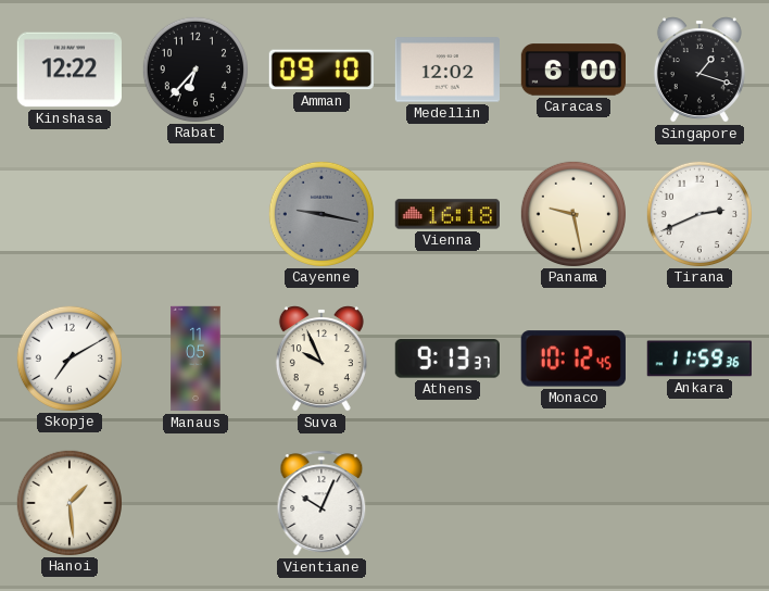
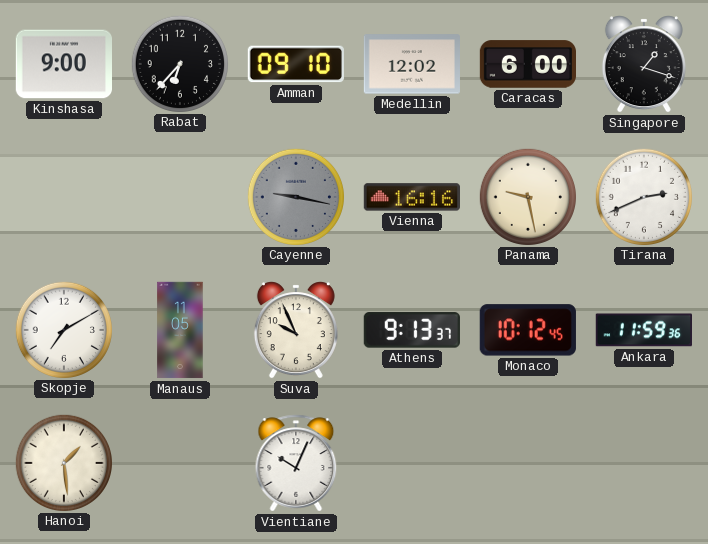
Kinshasa: 12:22 -> 9:00 (63, 64)
Vienna: 16:18 -> 16:16 (411, 197)
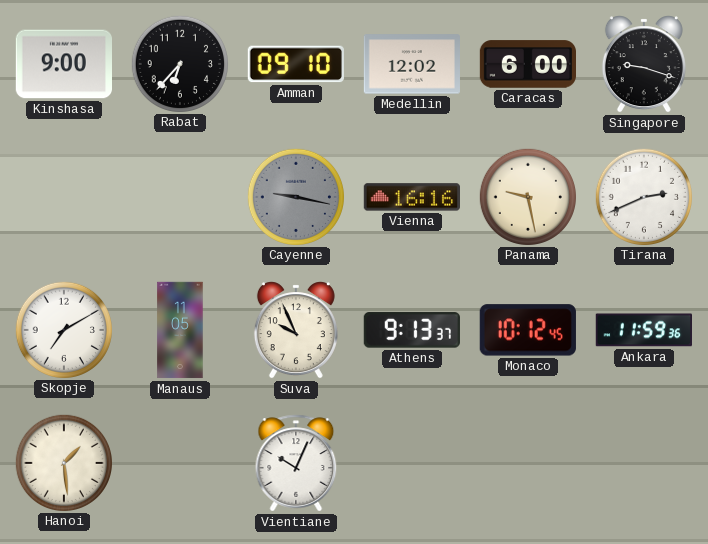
Singapore: 1:18 -> 9:18 (644, 64)
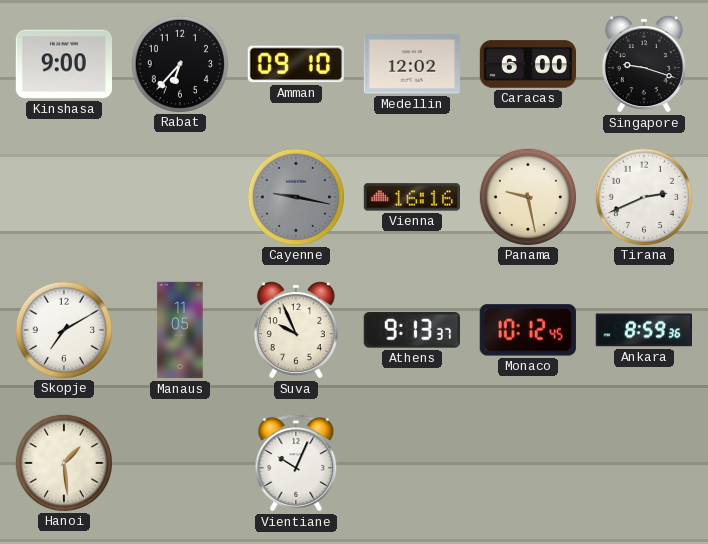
Ankara: 11:59 -> 8:59 (644, 330)
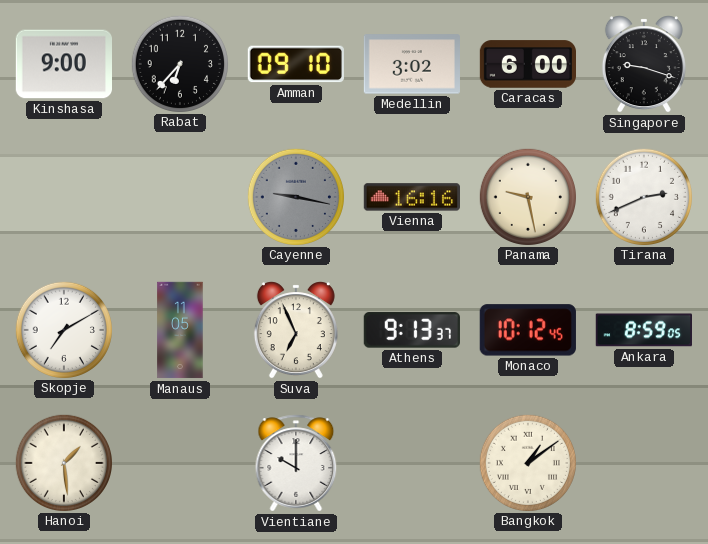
Medellin: 12:02 -> 3:02 (412, 64)
Suva: 9:56 -> 6:56 (296, 330)
Ankara: 8:59:36 -> 8:59:05 (644, 330)
Vientiane: 10:04 -> 10:00 (296, 463)
Bangkok: none -> 1:09 (527, 462)
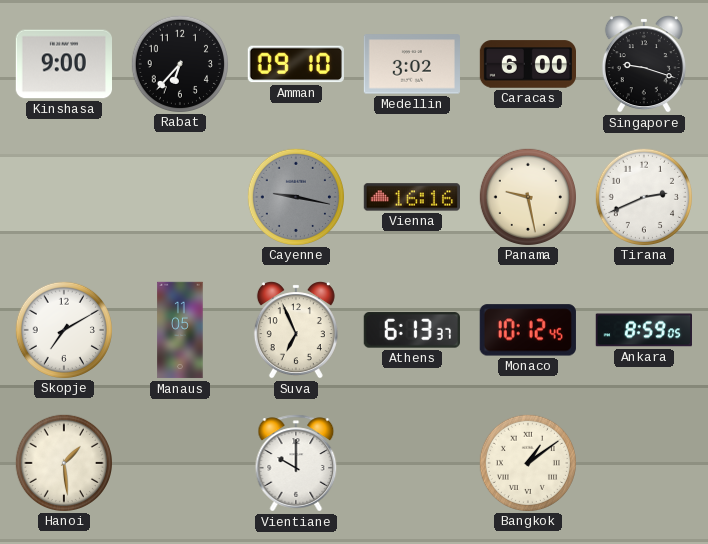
Athens: 9:13 -> 6:13 (412, 330)
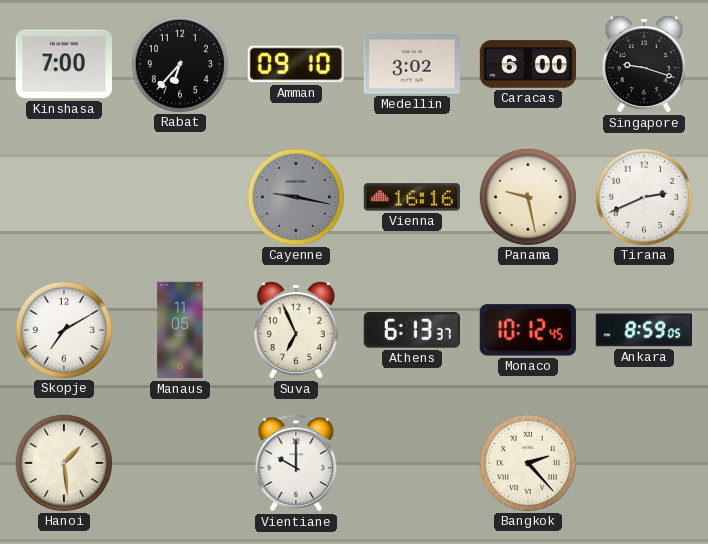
Kinshasa: 9:00 -> 7:00 (63, 64)
Bangkok: 1:09 -> 2:23 (527, 462)
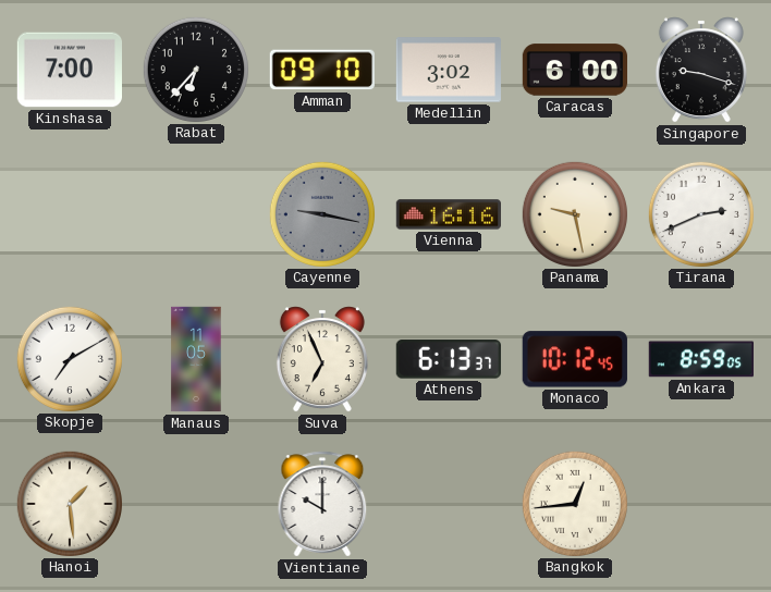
Bangkok: 2:23 -> 12:44 (574, 503)
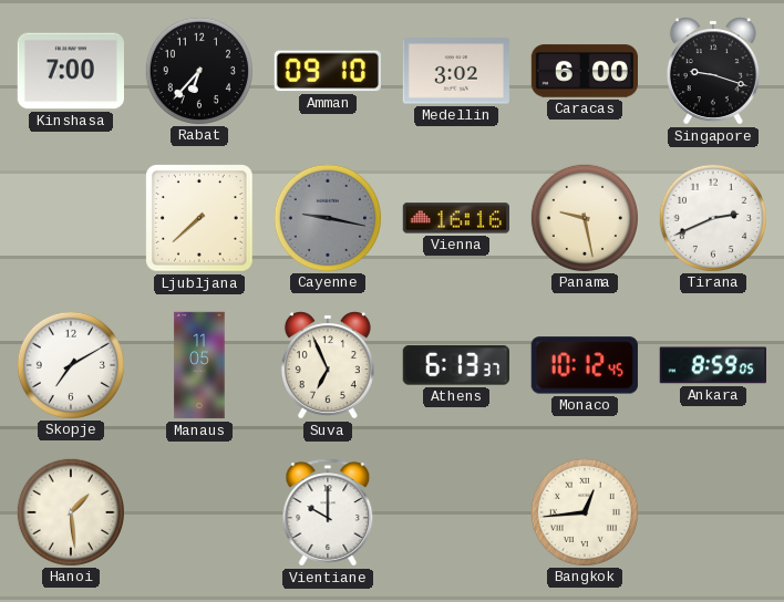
Ljubljana: none -> 7:38 (199, 218)
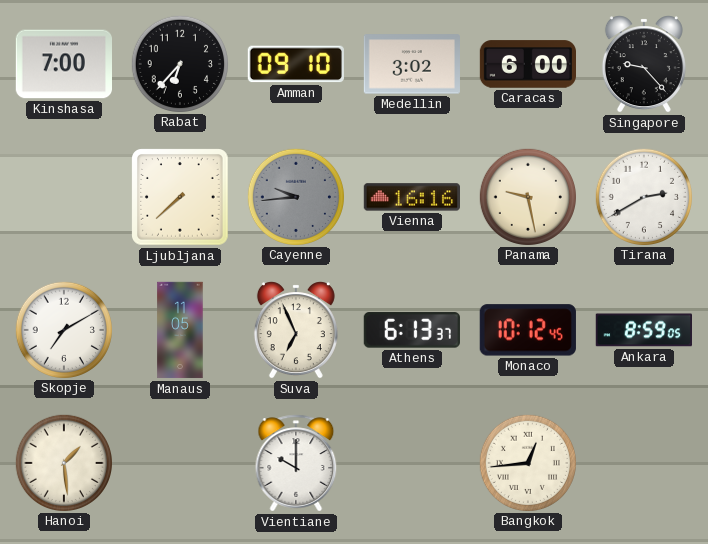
Singapore: 9:18 -> 9:23 (644, 64)
Cayenne: 9:17 -> 9:44 (295, 196)
Tirana: 2:41 -> 2:40 (643, 196)
